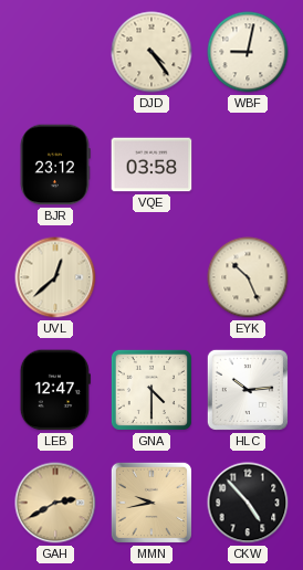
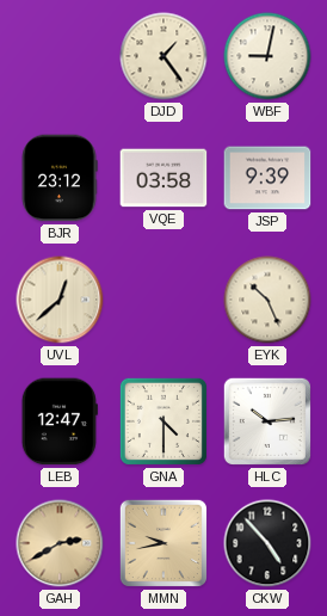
DJD: 4:24 -> 1:24 (163, 56)
JSP: none -> 9:39 (267, 178)
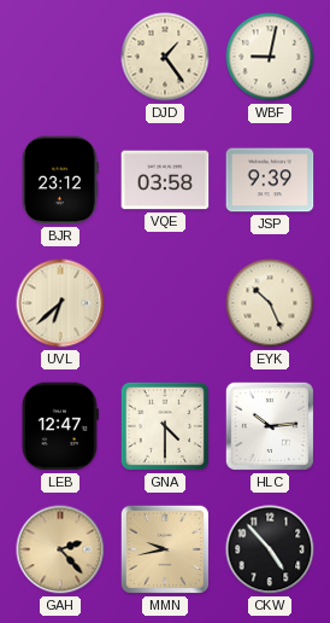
UVL: 12:38 -> 6:38 (60, 303)
GAH: 2:40 -> 2:23 (60, 549)
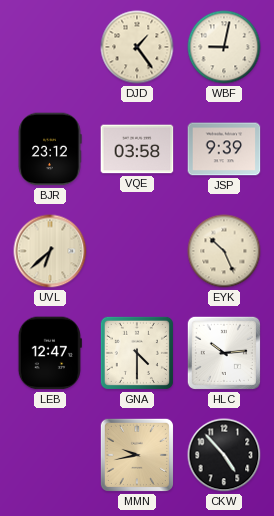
GAH: 2:23 -> none (60, 549)
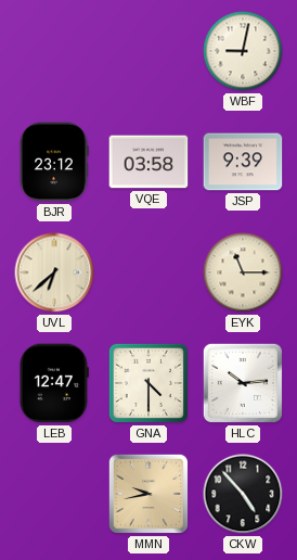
DJD: 1:24 -> none (137, 47)
EYK: 10:26 -> 11:15 (243, 272)
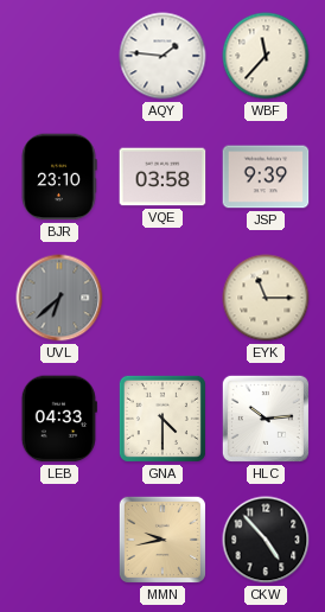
AQY: none -> 1:46 (162, 56)
WBF: 9:02 -> 11:37 (266, 56)
BJR: 23:12 -> 23:10 (59, 177)
UVL dial: cream -> grey (59, 298)
LEB: 12:47 -> 04:33 (59, 419)
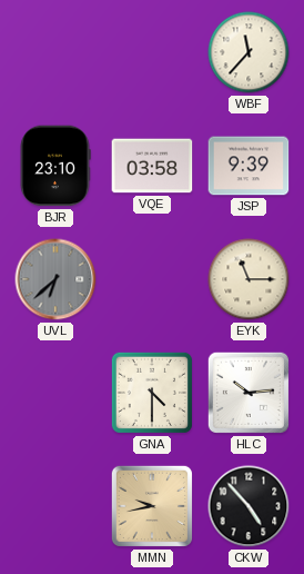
AQY: 1:46 -> none (162, 56)
LEB: 04:33 -> none (59, 419)
